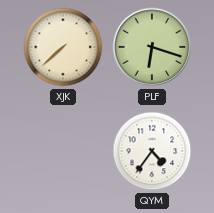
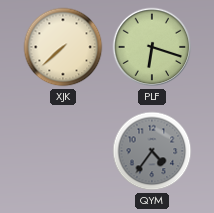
QYM dial: white -> grey (152, 151)
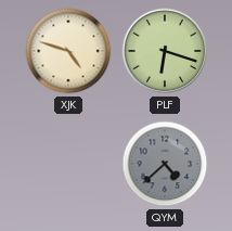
XJK: 7:38 -> 4:48 (68, 51)
QYM: 4:36 -> 4:38 (165, 164)
